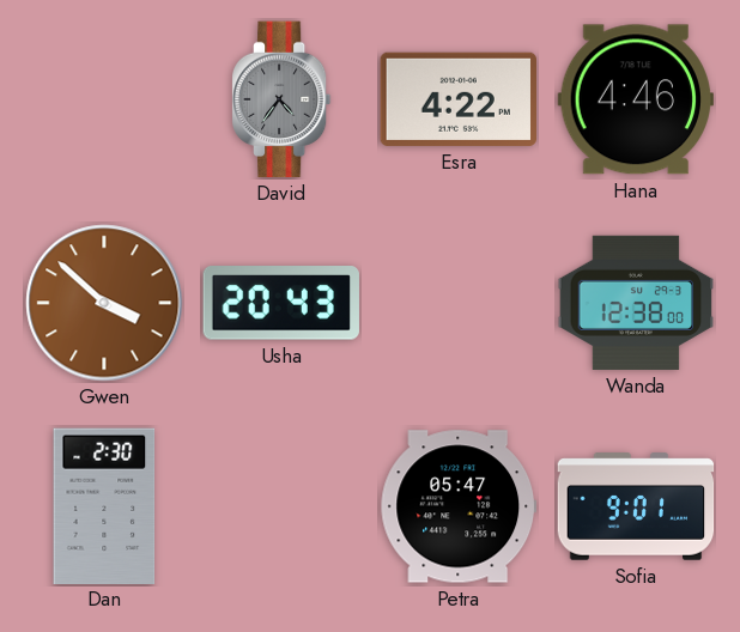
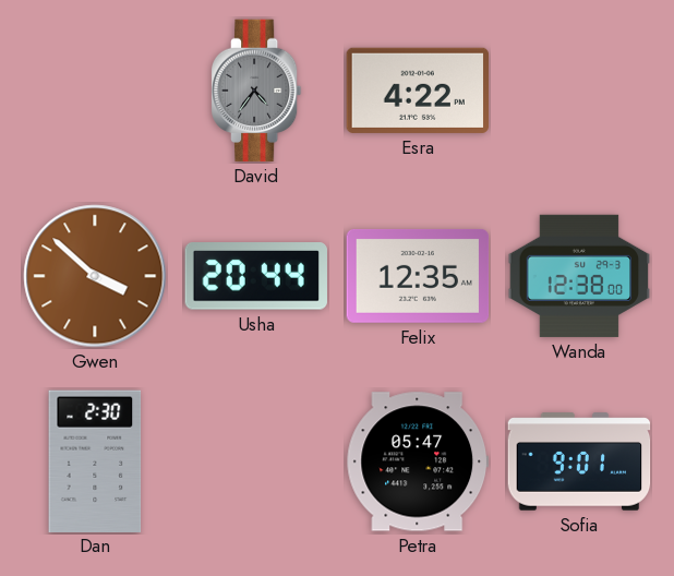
Hana: 4:46 -> none (635, 99)
Usha: 20:43 -> 20:44 (256, 276)
Felix: none -> 12:35 (418, 276)
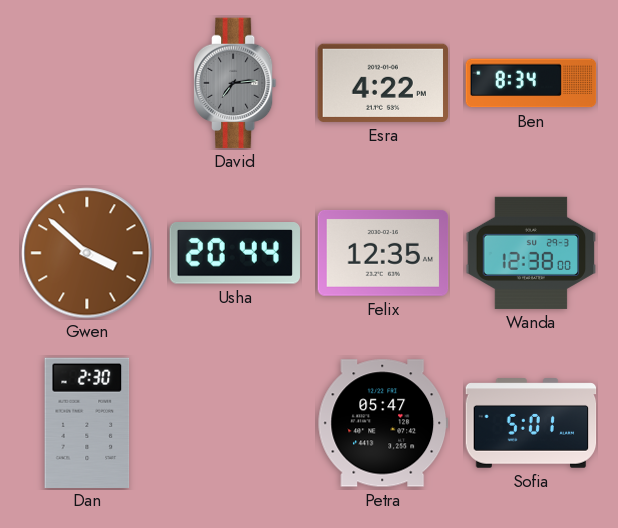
David: 4:36 -> 7:14 (235, 83)
Ben: none -> 8:34 (531, 83)
Sofia: 9:01 -> 5:01 (531, 423)
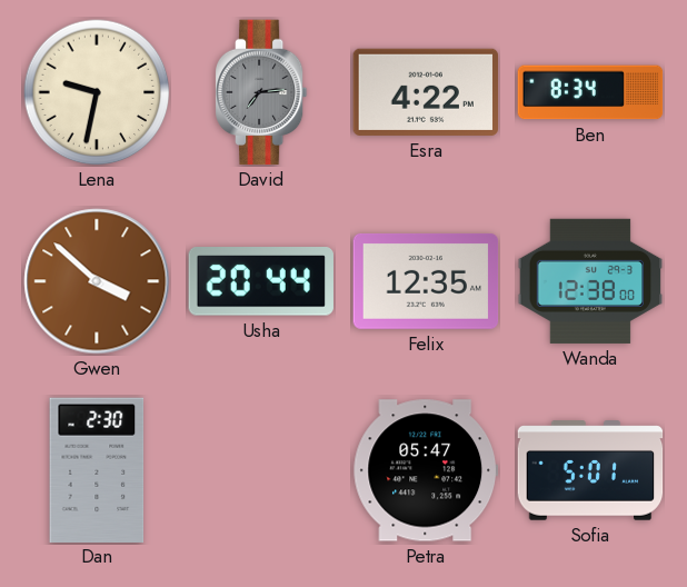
Lena: none -> 9:32 (97, 92)
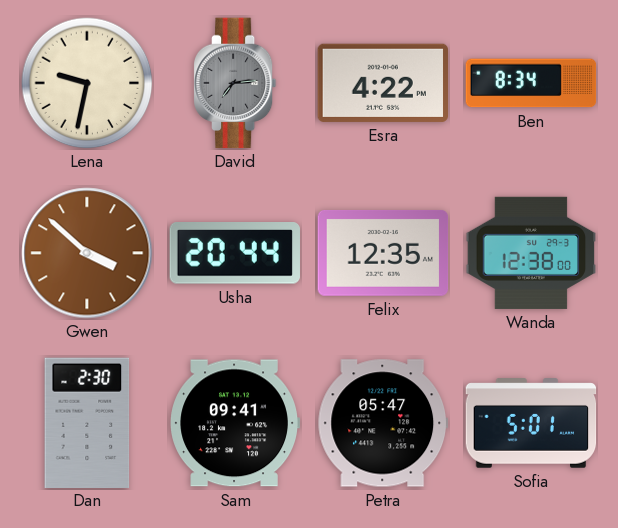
Sam: none -> 09:41 (234, 423)
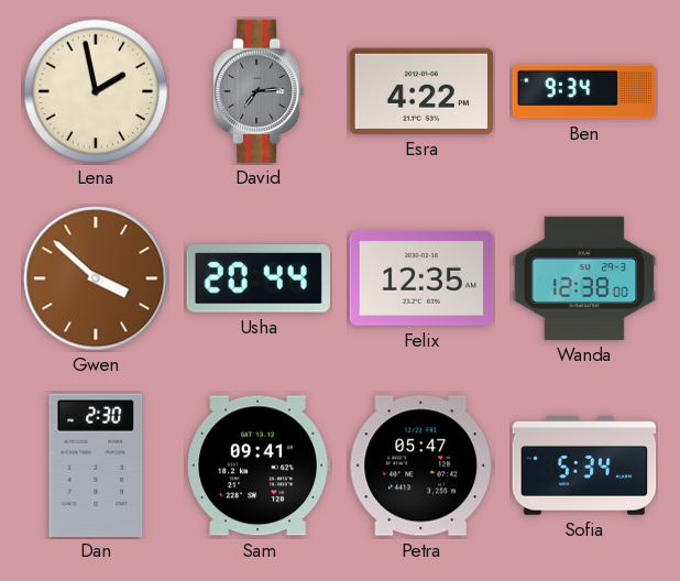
Lena: 9:32 -> 1:58 (96, 91)
Ben: 8:34 -> 9:34 (584, 91)
Sofia: 5:01 -> 5:34 (584, 465)
